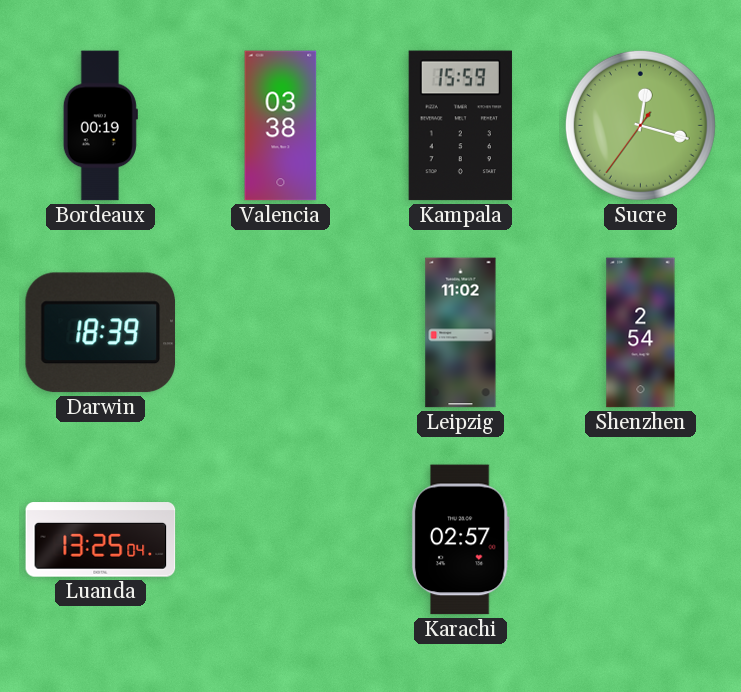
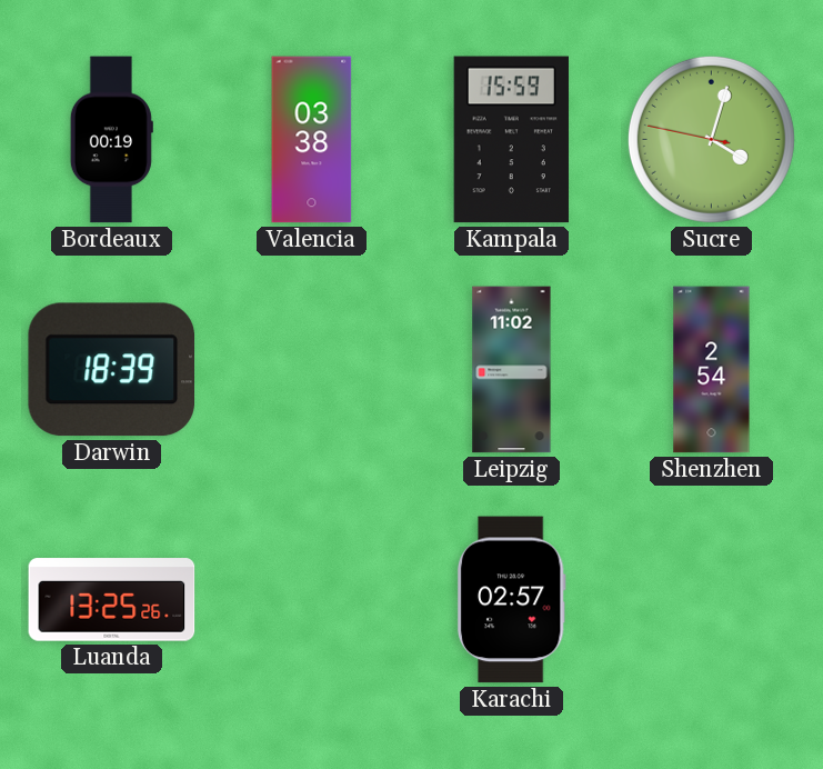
Sucre: 12:17 -> 4:02 (711, 139)
Luanda: 13:25:04 -> 13:25:26 (112, 600)
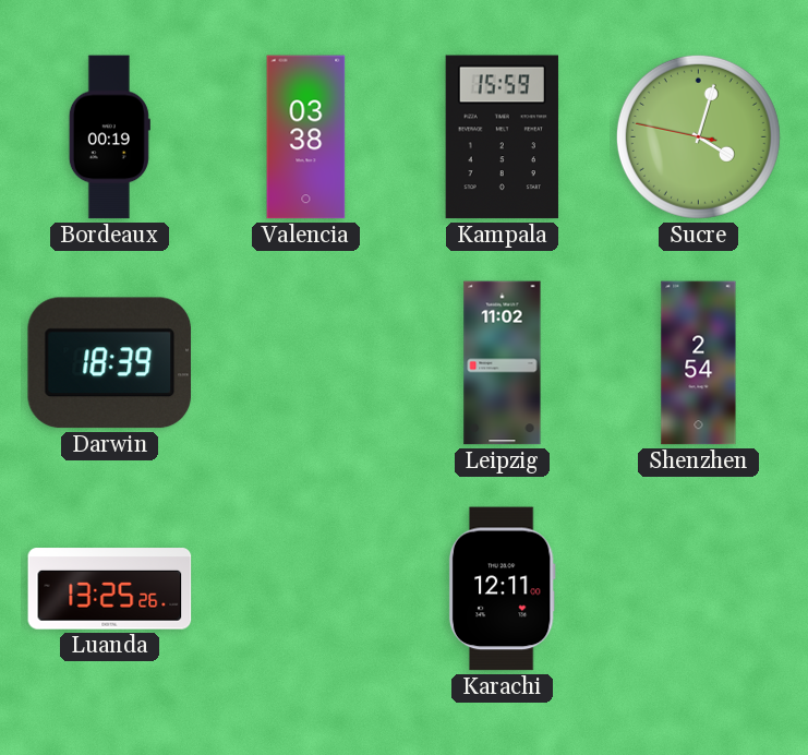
Karachi: 02:57 -> 12:11 (502, 589)
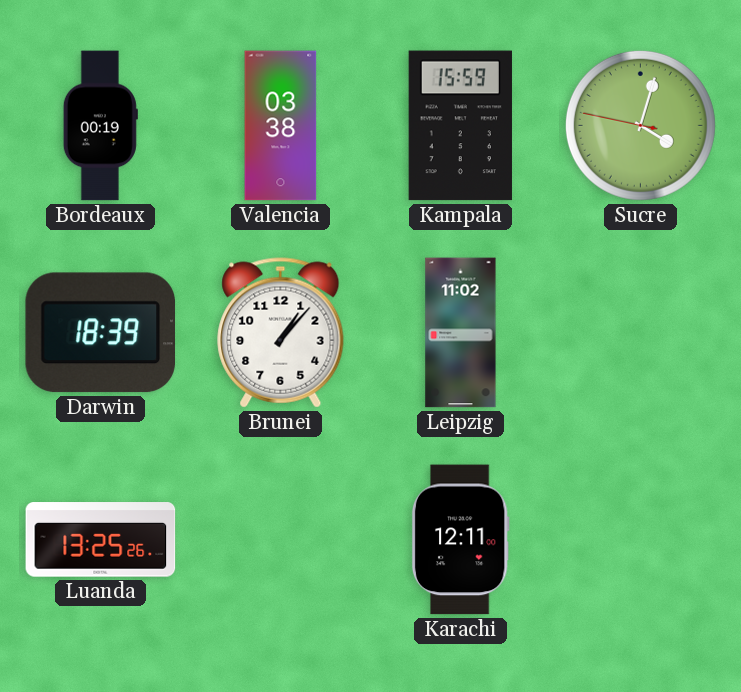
Brunei: none -> 1:07 (281, 333)
Shenzhen: 2:54 -> none (699, 363)
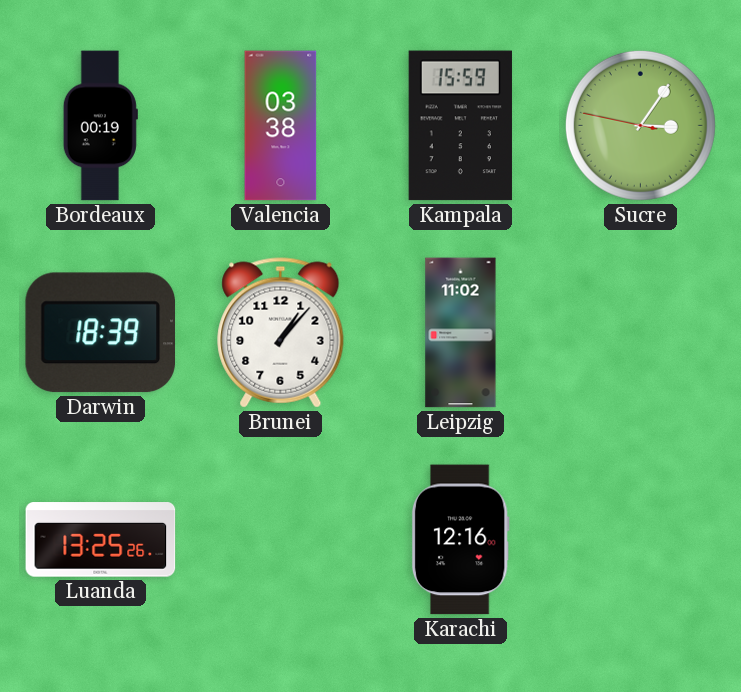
Sucre: 4:02 -> 3:05 (640, 125)
Karachi: 12:11 -> 12:16 (460, 540)
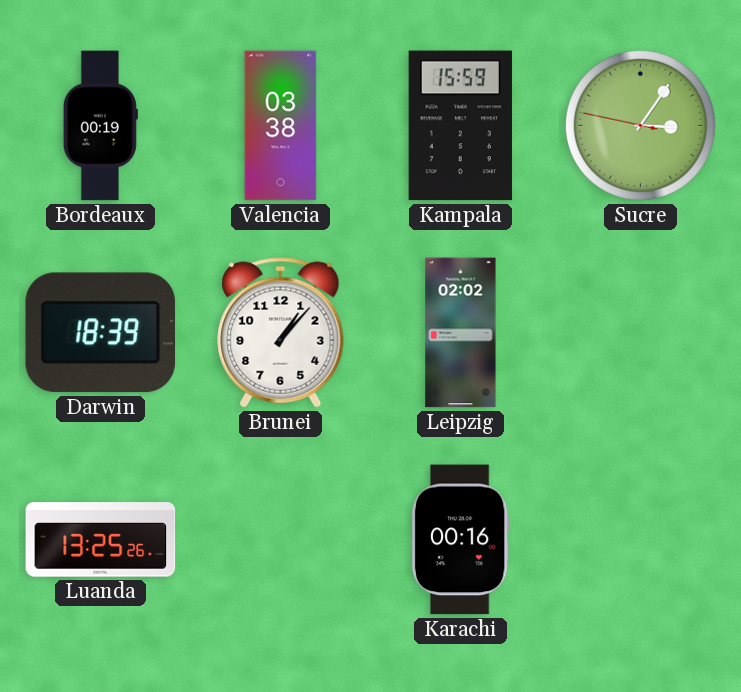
Leipzig: 11:02 -> 02:02 (461, 333)
Karachi: 12:16 -> 00:16 (460, 540)
